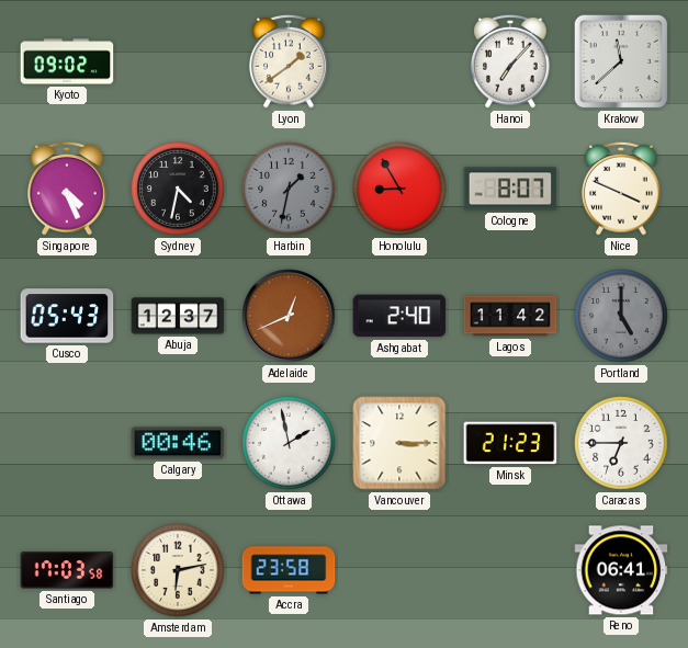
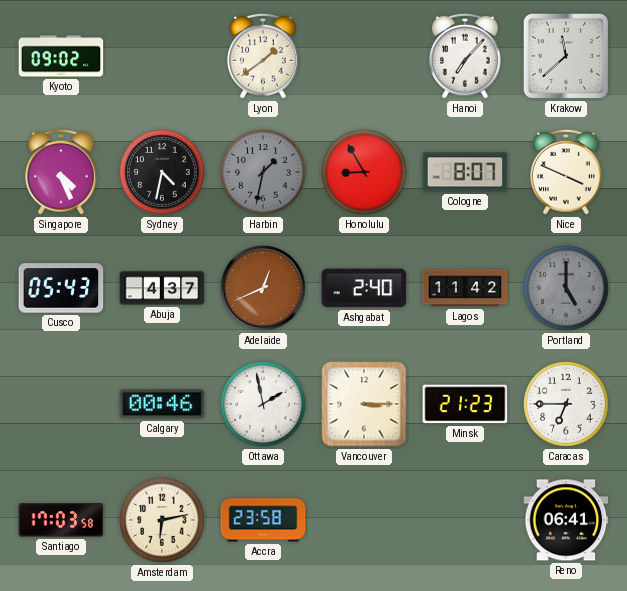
Abuja: 12:37 -> 4:37 (162, 288)
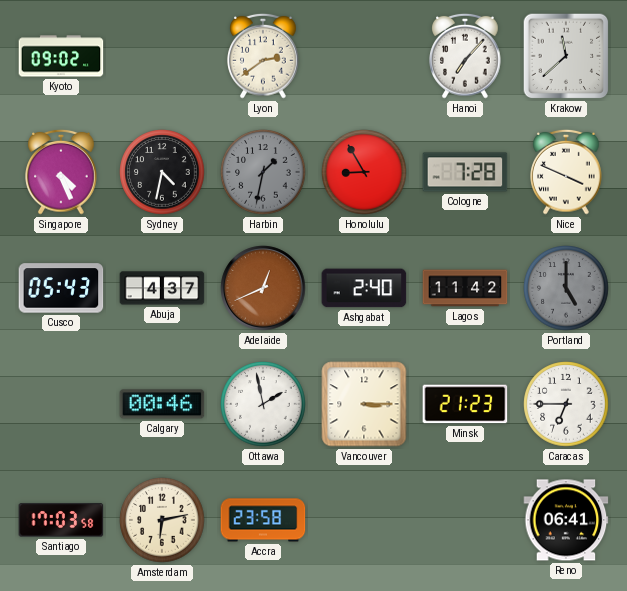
Lyon: 1:39 -> 2:39 (263, 56)
Cologne: 8:07 -> 7:28 (465, 172)
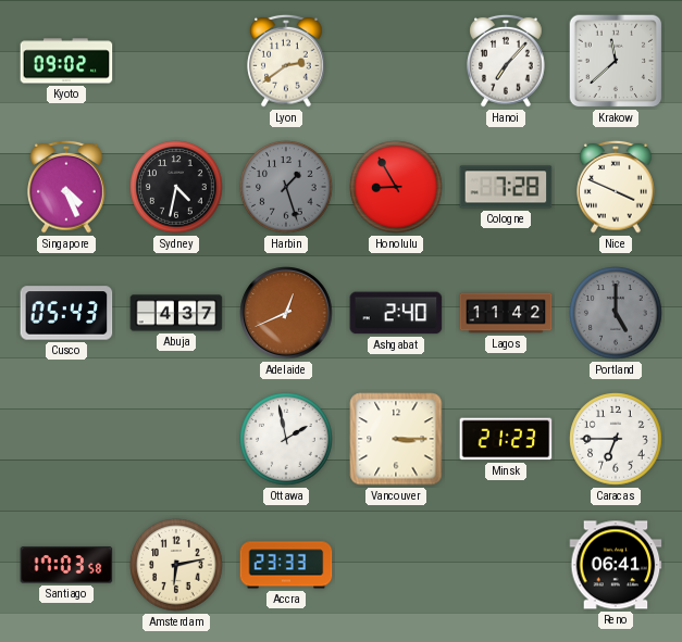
Harbin: 1:32 -> 1:27 (286, 187)
Calgary: 00:46 -> none (162, 404)
Accra: 23:58 -> 23:33 (286, 565)
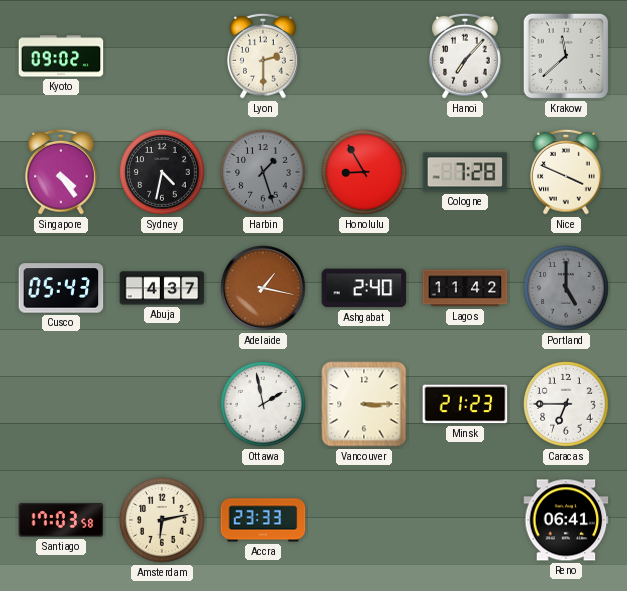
Lyon: 2:39 -> 2:30 (263, 56)
Singapore: 4:26 -> 4:24 (61, 172)
Adelaide: 12:41 -> 1:17 (263, 288)
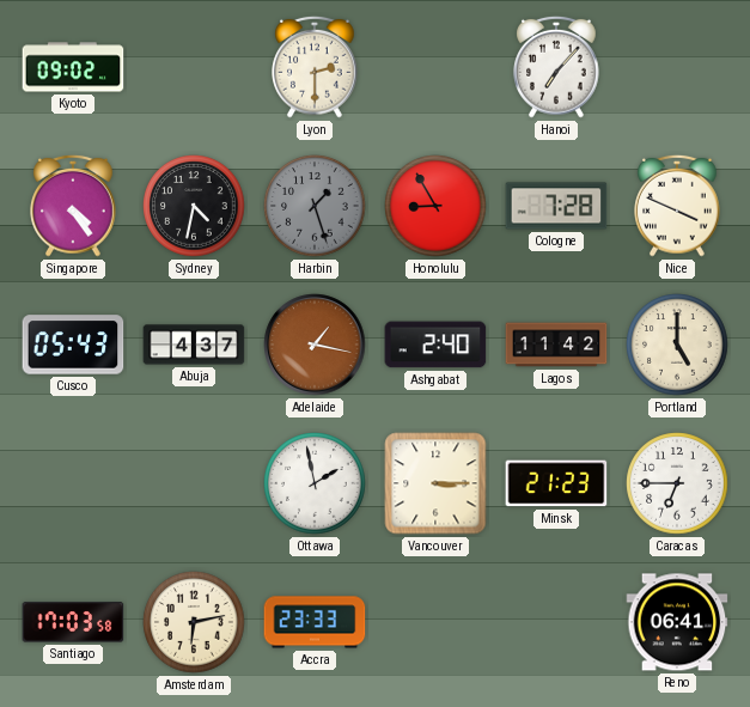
Krakow: 11:38 -> none (566, 56)
Portland dial: grey -> cream (677, 345)
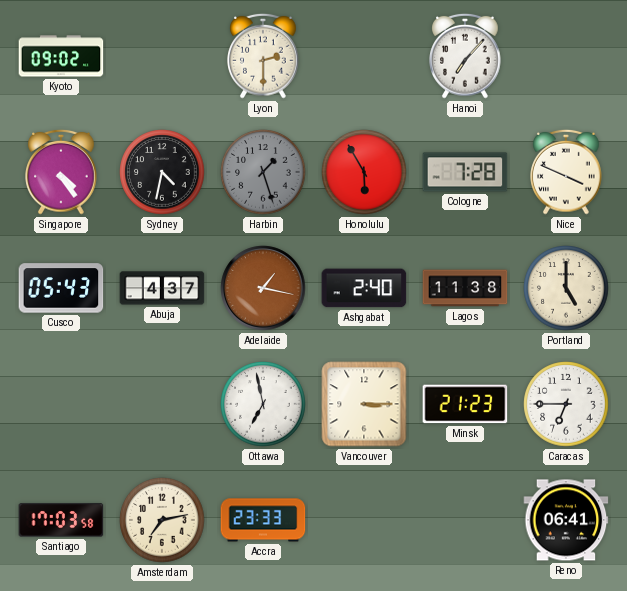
Honolulu: 8:55 -> 5:55 (364, 172)
Lagos: 11:42 -> 11:38 (465, 288)
Ottawa: 1:58 -> 6:58 (263, 404)
Amsterdam: 6:13 -> 7:13 (162, 520)
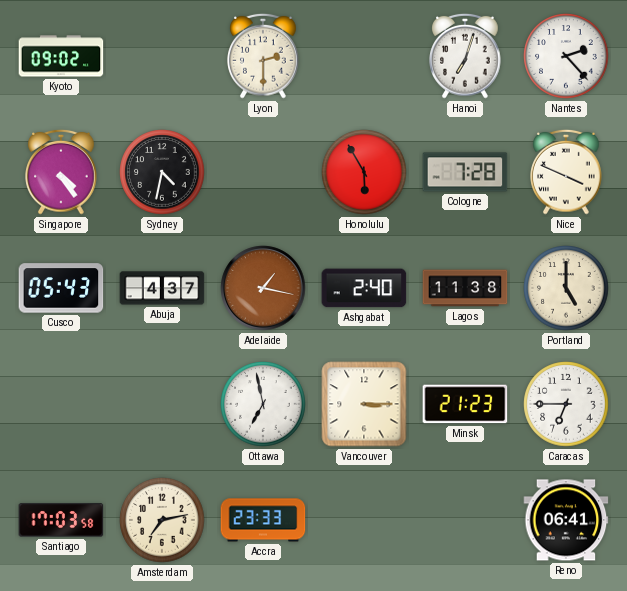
Hanoi: 7:07 -> 7:03 (465, 56)
Nantes: none -> 2:23 (566, 56)
Harbin: 1:27 -> none (263, 172)
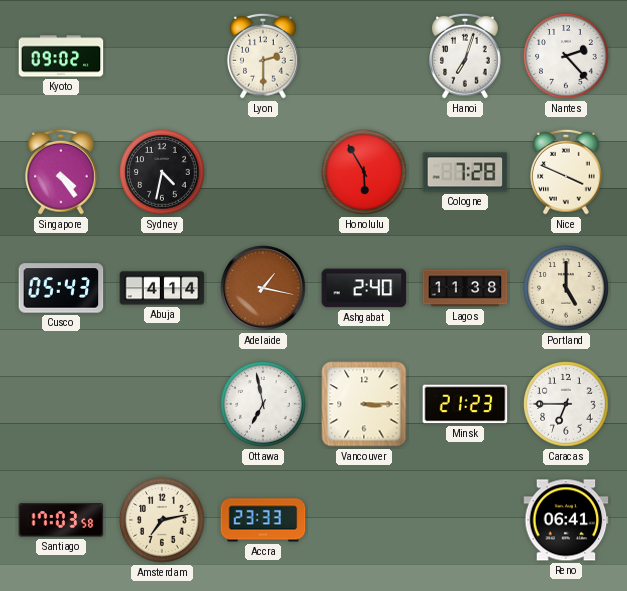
Abuja: 4:37 -> 4:14 (162, 288)
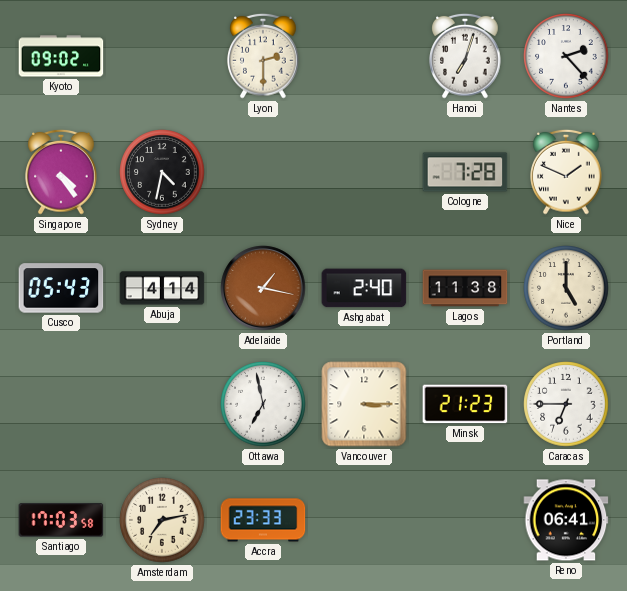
Honolulu: 5:55 -> none (364, 172)
Nice: 3:49 -> 1:49 (566, 172)
